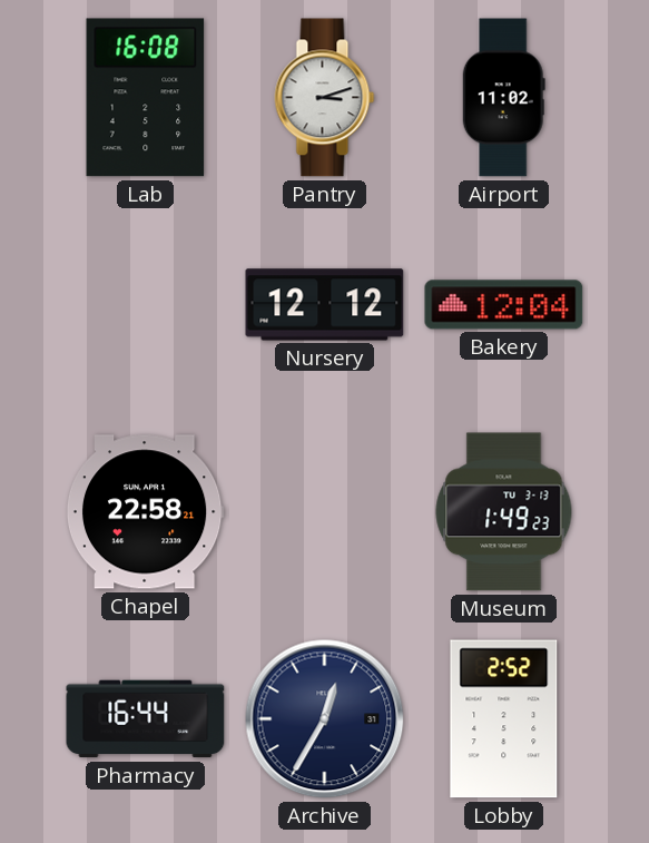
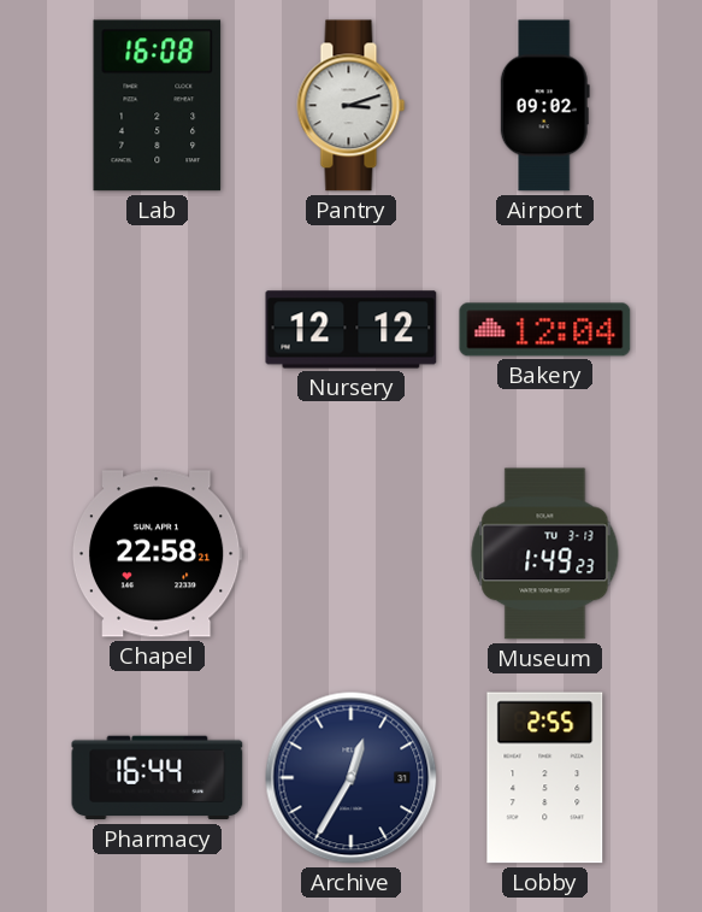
Airport: 11:02 -> 09:02 (544, 106)
Lobby: 2:52 -> 2:55 (545, 778)
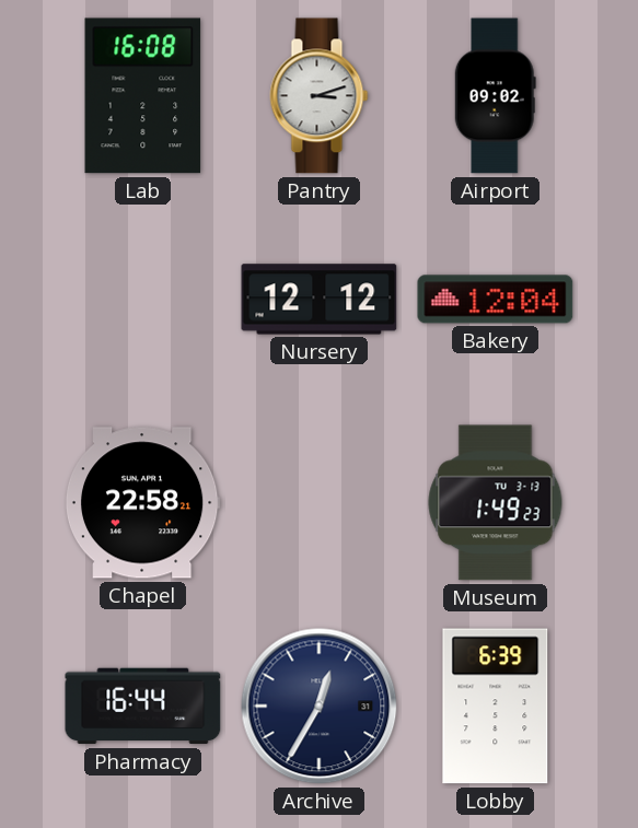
Lobby: 2:55 -> 6:39 (496, 707)
